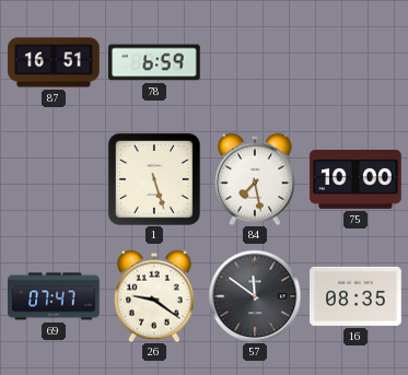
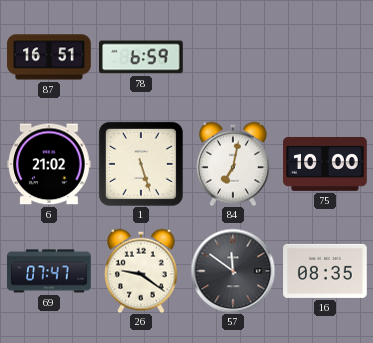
6: none -> 21:02 (49, 164)
84: 7:28 -> 7:02 (234, 164)
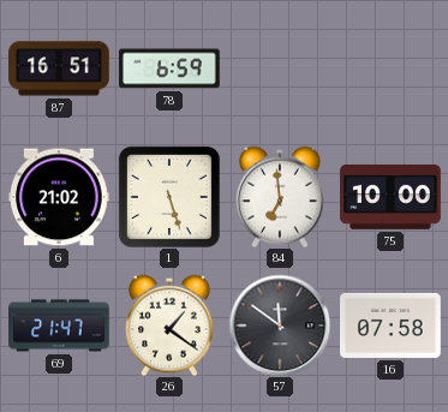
84: 7:02 -> 6:59 (281, 197)
69: 07:47 -> 21:47 (59, 326)
26: 9:21 -> 1:21 (171, 326)
16: 08:35 -> 07:58 (390, 326)
